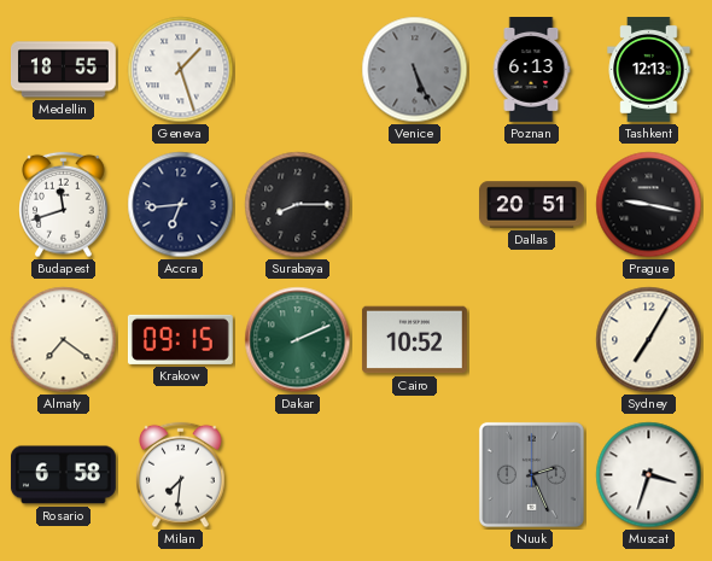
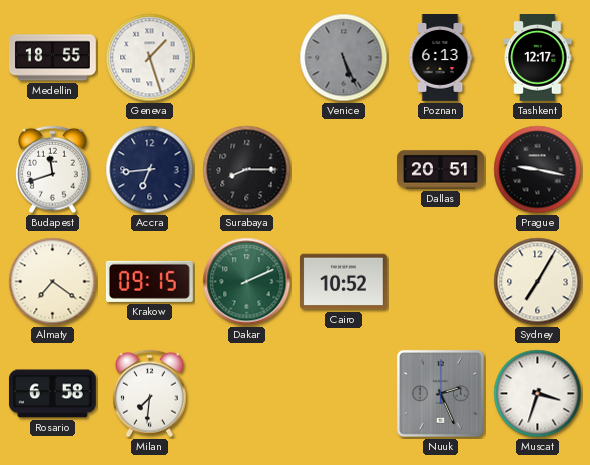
Tashkent: 12:13 -> 12:17 (538, 58)
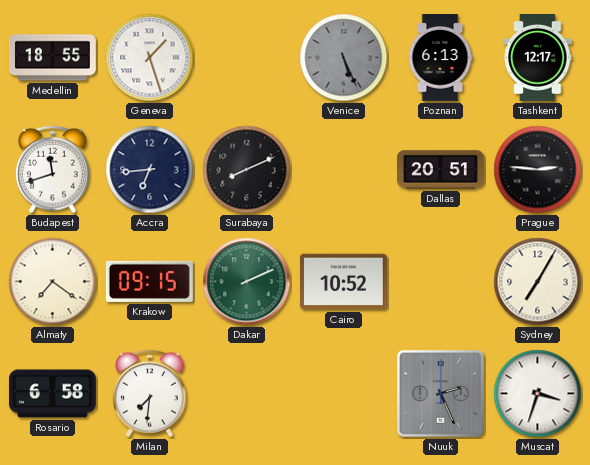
Surabaya: 8:15 -> 8:11 (247, 170)
Prague: 9:17 -> 2:46 (538, 170)
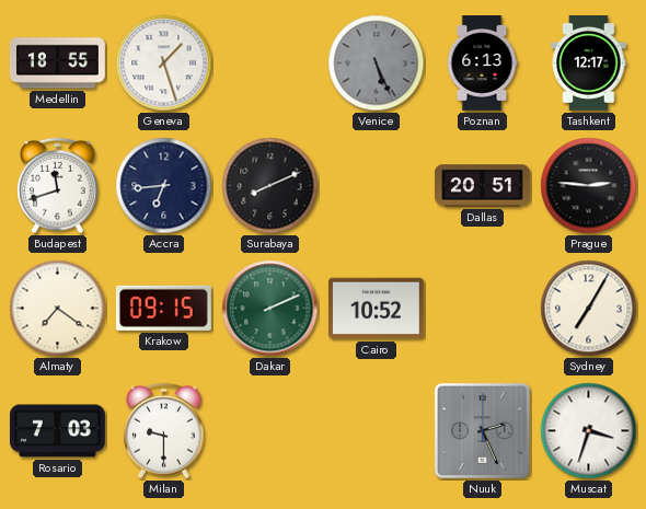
Rosario: 6:58 -> 7:03 (57, 431)
Milan: 7:31 -> 9:30 (164, 431)
